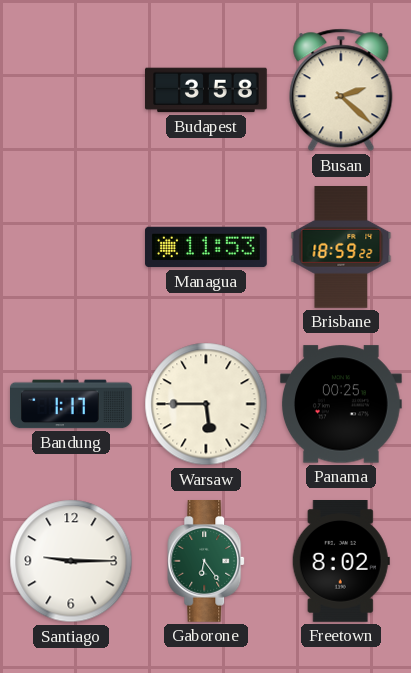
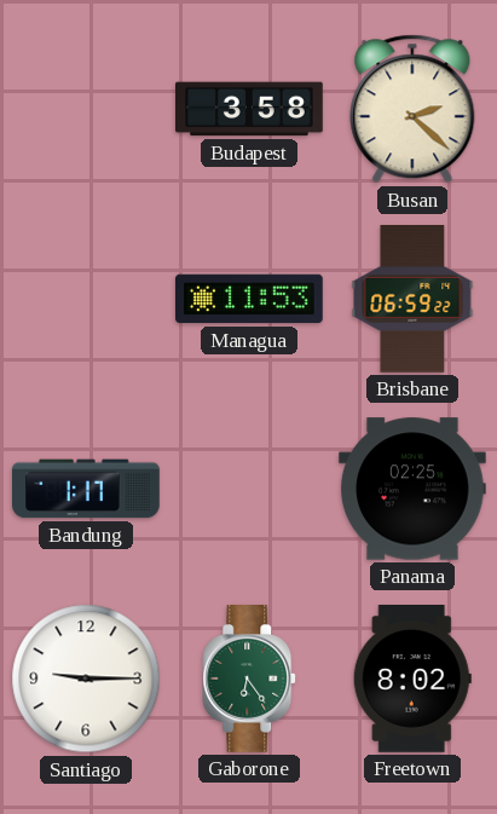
Brisbane: 18:59 -> 06:59 (412, 300)
Warsaw: 5:45 -> none (206, 404)
Panama: 00:25 -> 02:25 (414, 489)
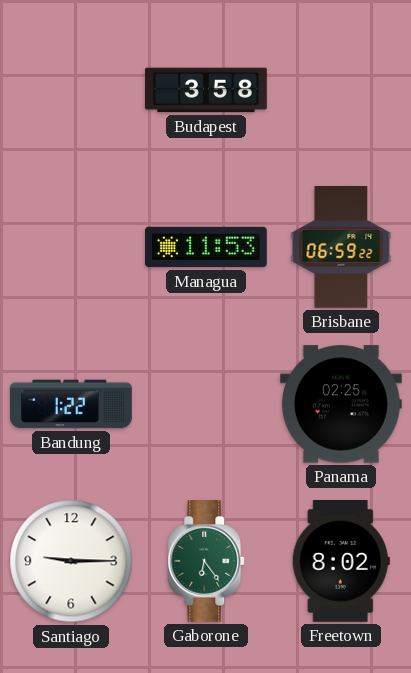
Busan: 2:22 -> none (412, 109)
Bandung: 1:17 -> 1:22 (71, 404)
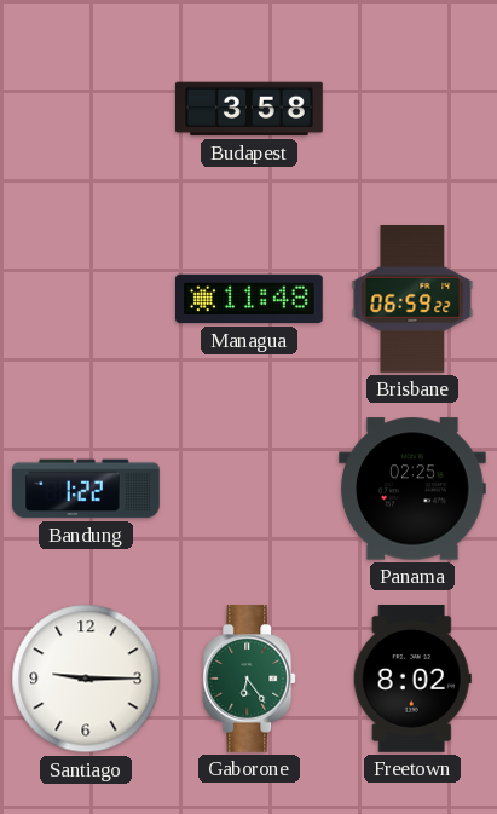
Managua: 11:53 -> 11:48 (250, 299)
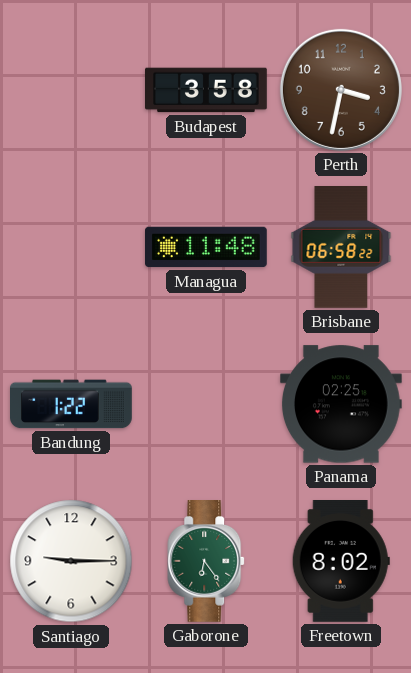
Perth: none -> 3:32 (341, 90)
Brisbane: 06:59 -> 06:58 (341, 248)
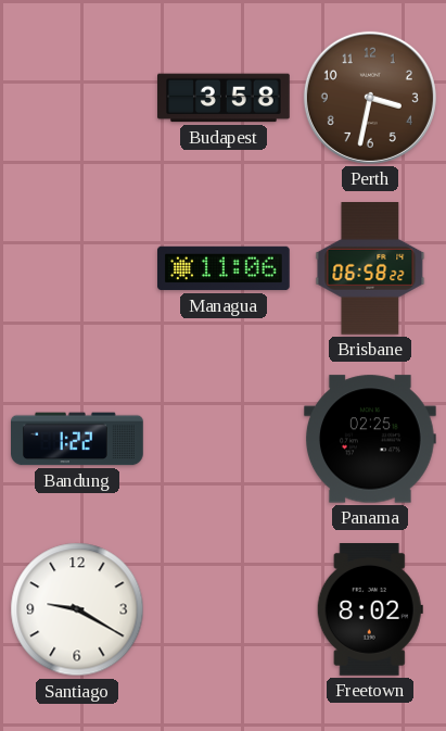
Managua: 11:48 -> 11:06 (225, 268)
Santiago: 9:15 -> 9:20 (77, 609)
Gaborone: 6:24 -> none (207, 562)
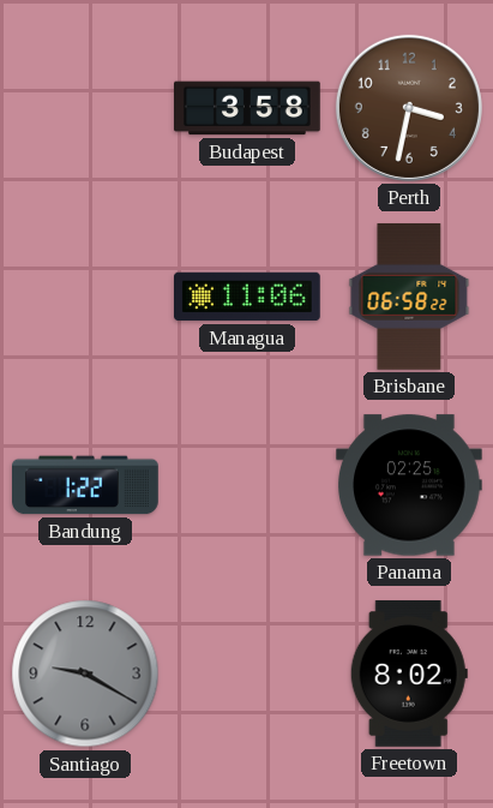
Santiago dial: white -> grey (85, 674)
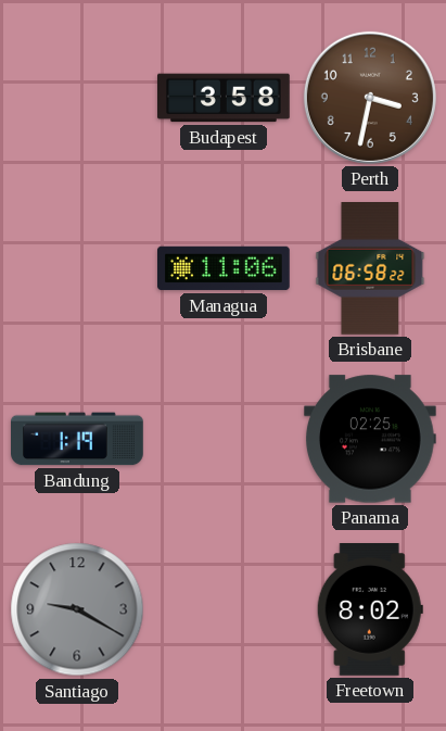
Bandung: 1:22 -> 1:19 (77, 439)
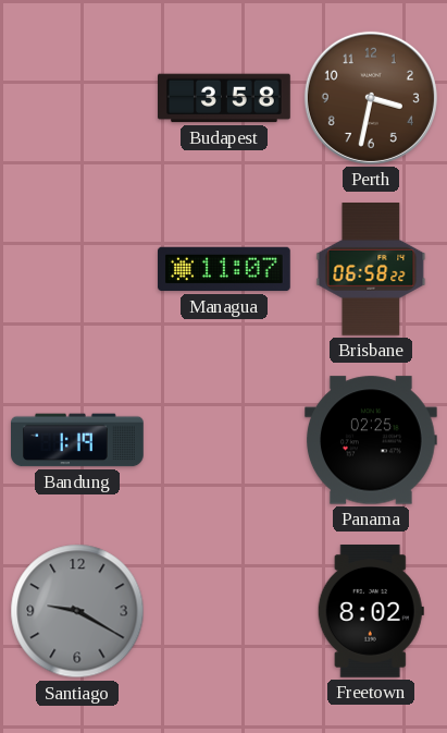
Managua: 11:06 -> 11:07 (225, 269)
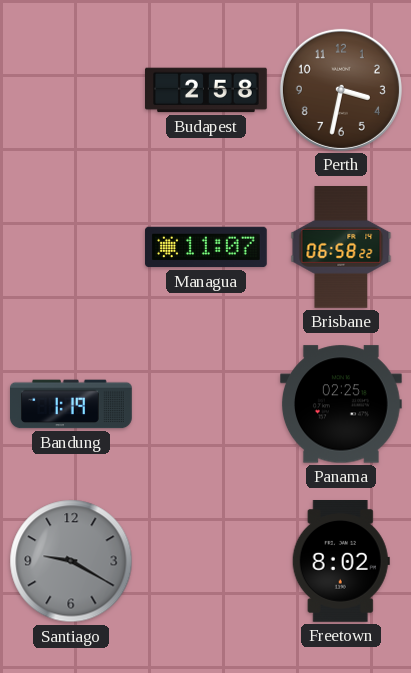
Budapest: 3:58 -> 2:58 (207, 90)
